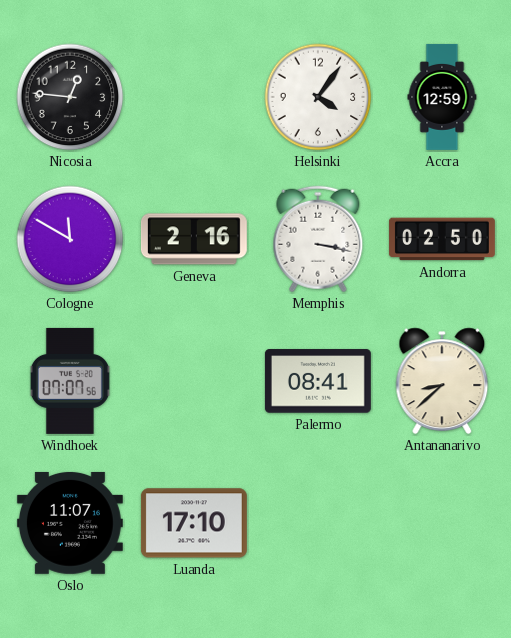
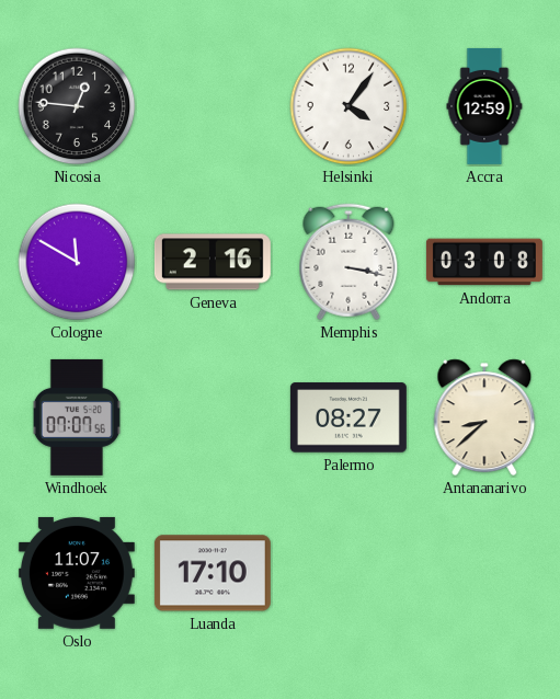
Andorra: 02:50 -> 03:08 (484, 262)
Palermo: 08:41 -> 08:27 (348, 417)
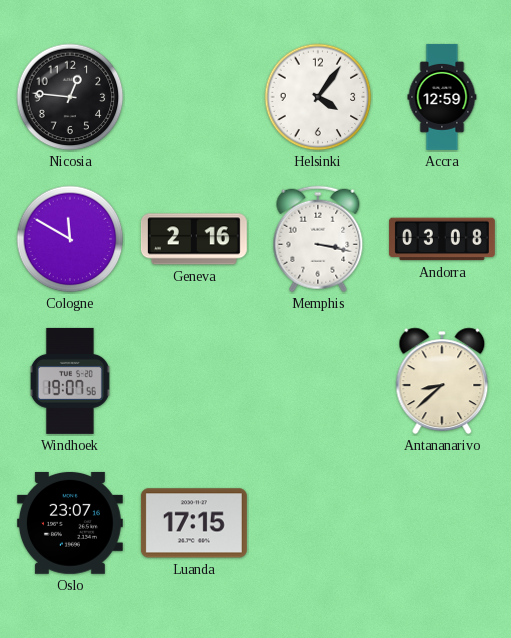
Windhoek: 07:07 -> 19:07 (70, 381)
Palermo: 08:27 -> none (348, 417)
Oslo: 11:07 -> 23:07 (70, 523)
Luanda: 17:10 -> 17:15 (194, 523)
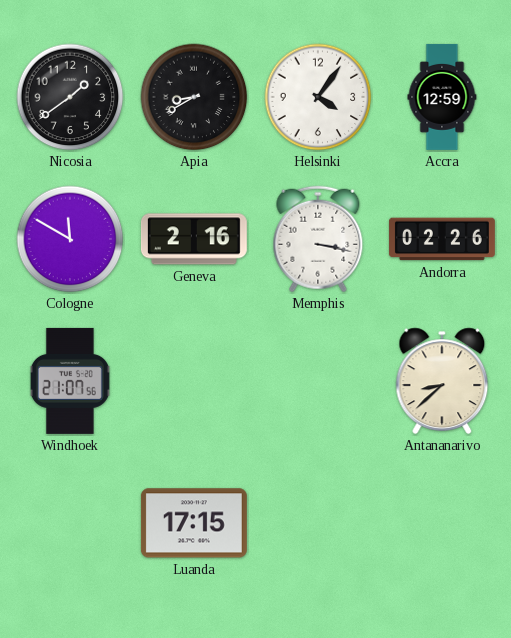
Nicosia: 12:46 -> 1:39 (70, 97)
Apia: none -> 8:40 (194, 97)
Andorra: 03:08 -> 02:26 (442, 239)
Windhoek: 19:07 -> 21:07 (70, 381)
Oslo: 23:07 -> none (70, 523)
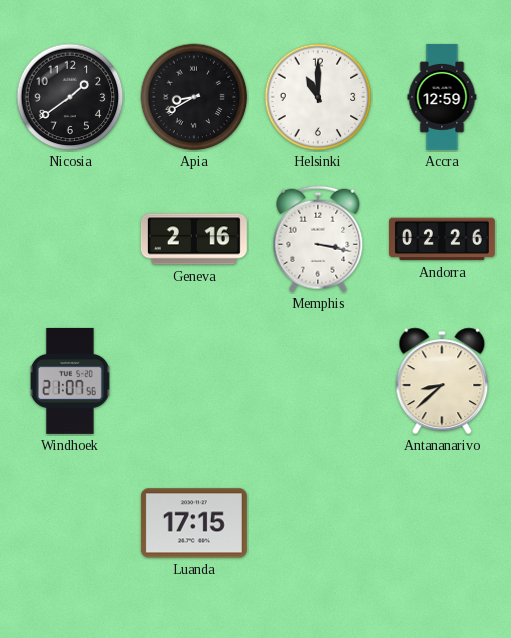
Helsinki: 4:06 -> 11:00 (318, 97)
Cologne: 11:50 -> none (70, 239)
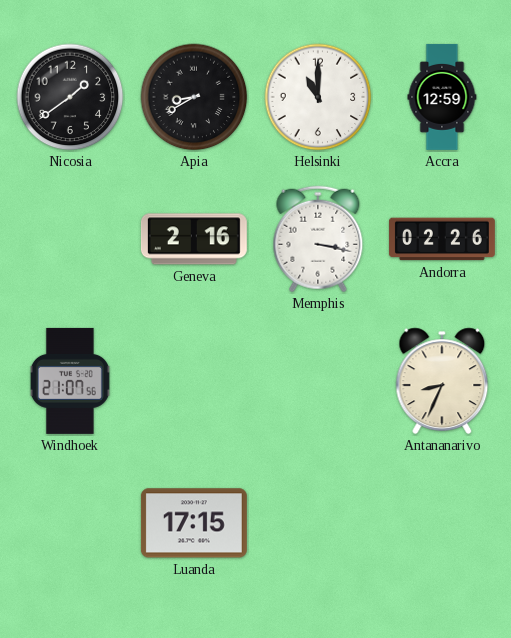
Antananarivo: 8:38 -> 8:34 (442, 381)
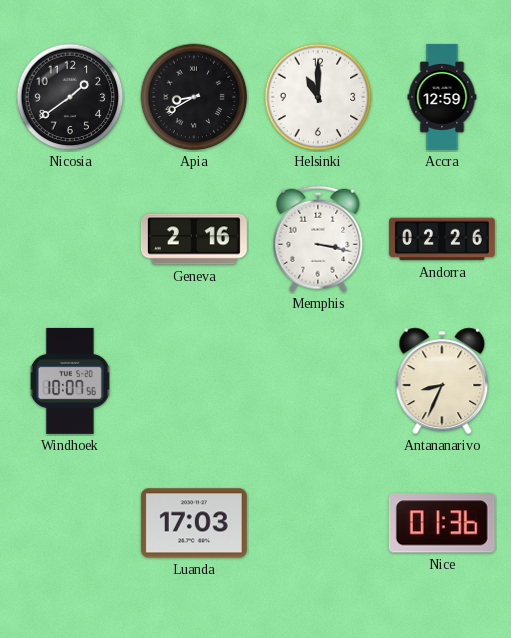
Windhoek: 21:07 -> 10:07 (70, 381)
Luanda: 17:15 -> 17:03 (194, 523)
Nice: none -> 01:36 (442, 523)
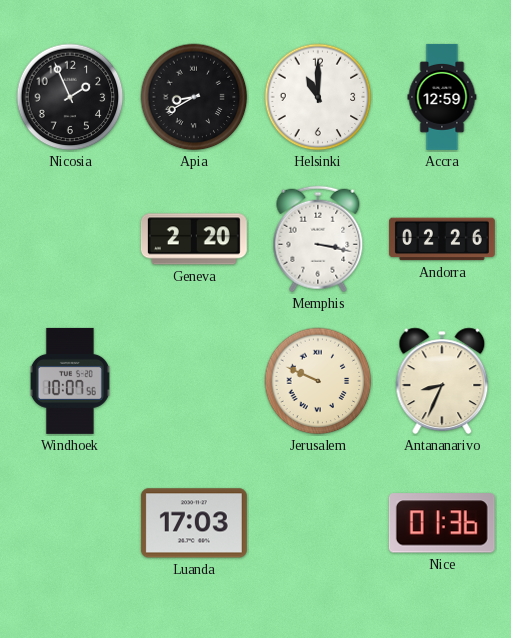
Nicosia: 1:39 -> 1:56 (70, 97)
Geneva: 2:16 -> 2:20 (194, 239)
Jerusalem: none -> 9:49 (318, 381)
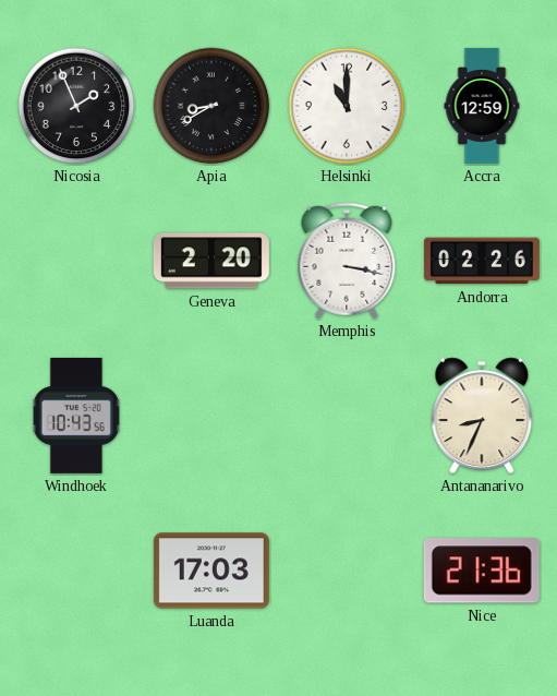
Windhoek: 10:07 -> 10:43 (76, 416)
Jerusalem: 9:49 -> none (318, 381)
Nice: 01:36 -> 21:36 (482, 571)
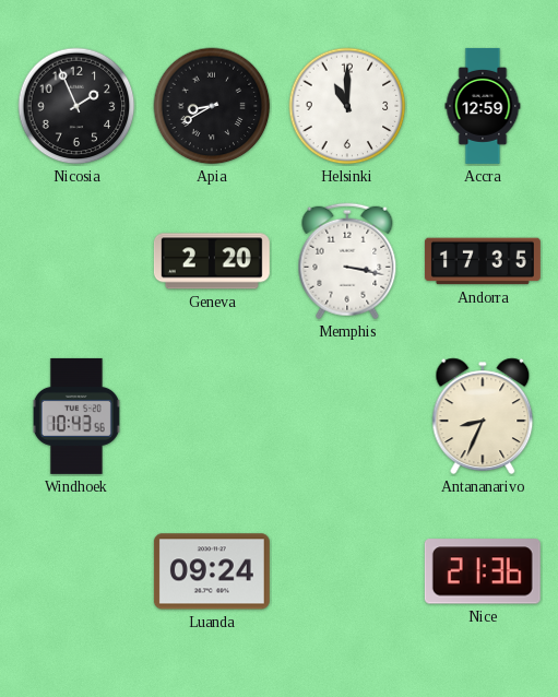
Andorra: 02:26 -> 17:35 (483, 261)
Luanda: 17:03 -> 09:24 (212, 571)
